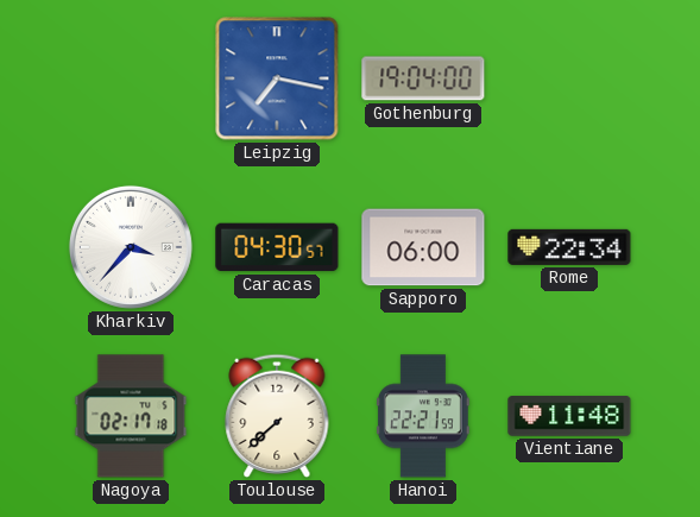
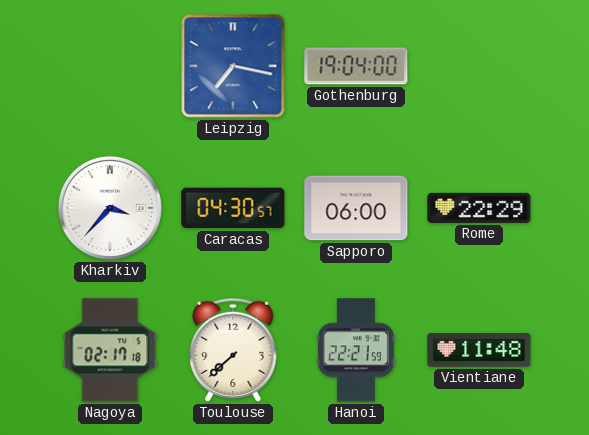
Rome: 22:34 -> 22:29 (479, 208)
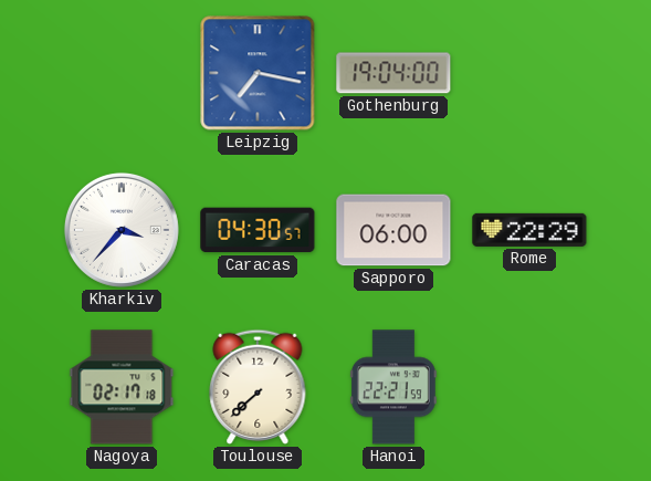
Vientiane: 11:48 -> none (479, 350)
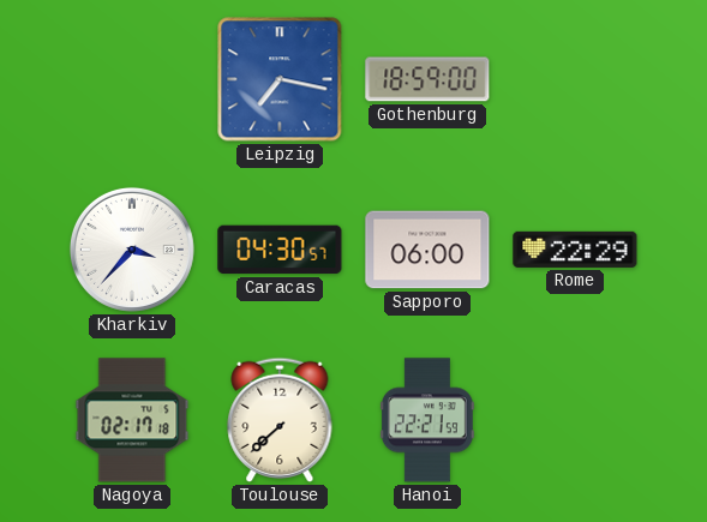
Gothenburg: 19:04 -> 18:59 (427, 79)
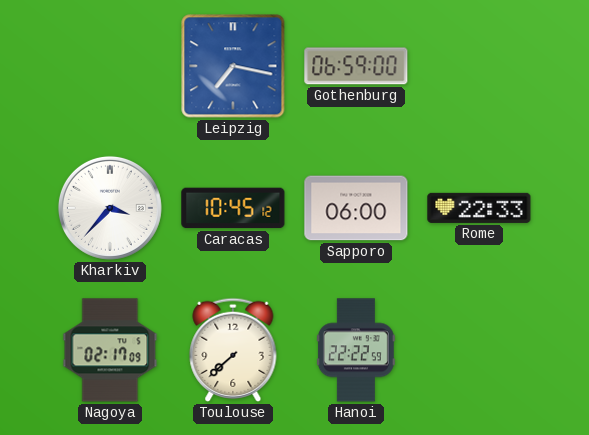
Gothenburg: 18:59 -> 06:59 (356, 66)
Caracas: 04:30 -> 10:45 (233, 208)
Rome: 22:29 -> 22:33 (479, 208)
Nagoya: 02:17:18 -> 02:17:09 (110, 350)
Hanoi: 22:21 -> 22:22 (356, 350)
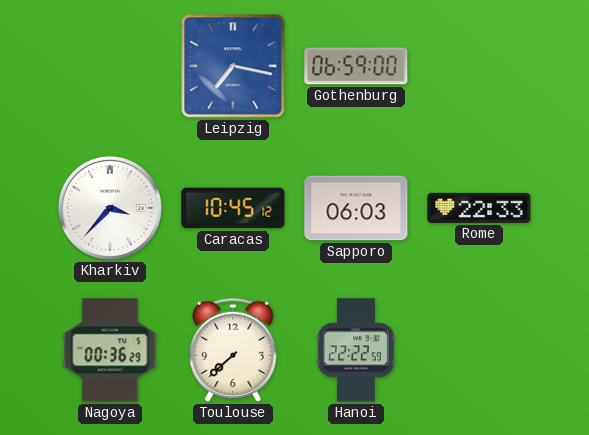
Sapporo: 06:00 -> 06:03 (356, 208)
Nagoya: 02:17 -> 00:36 (110, 350)
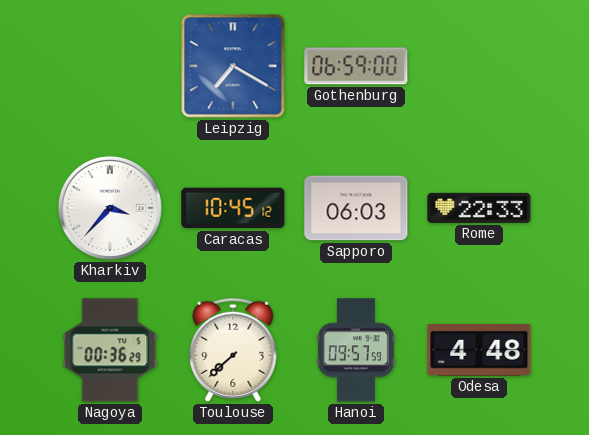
Leipzig: 7:17 -> 7:20 (233, 66)
Hanoi: 22:22 -> 09:57 (356, 350)
Odesa: none -> 4:48 (479, 351)
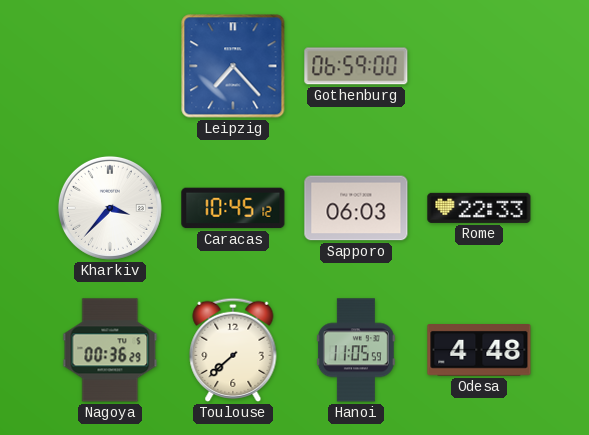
Leipzig: 7:20 -> 7:23 (233, 66)
Hanoi: 09:57 -> 11:05 (356, 350)
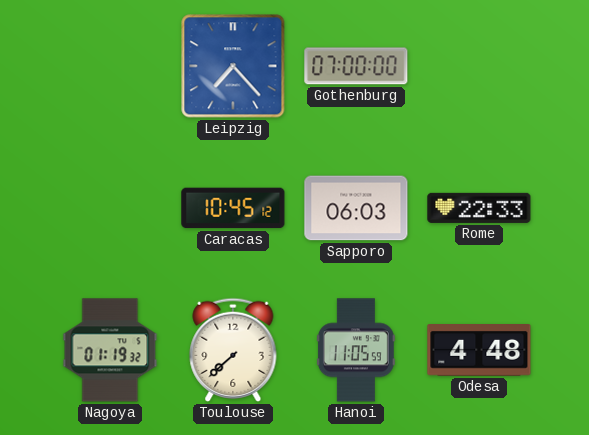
Gothenburg: 06:59 -> 07:00 (356, 66)
Kharkiv: 3:37 -> none (110, 208)
Nagoya: 00:36 -> 01:19 (110, 350)
